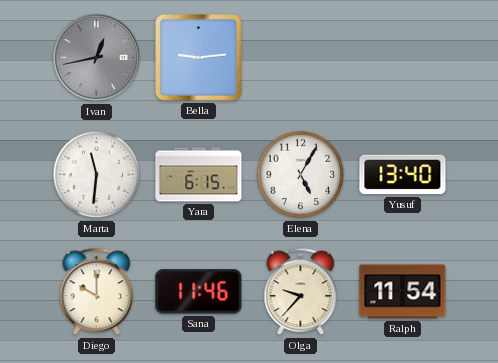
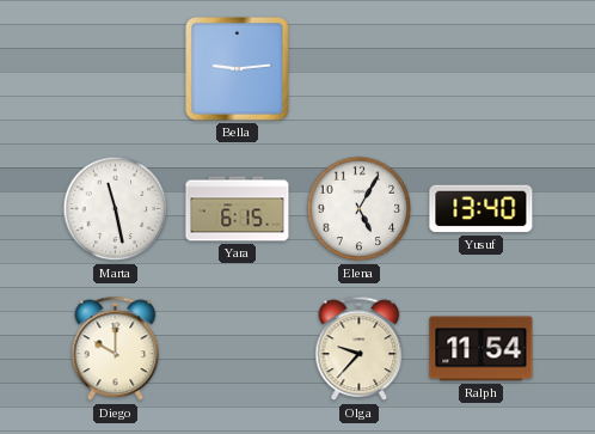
Ivan: 12:43 -> none (97, 58)
Marta: 11:31 -> 11:28 (116, 209)
Sana: 11:46 -> none (199, 292)
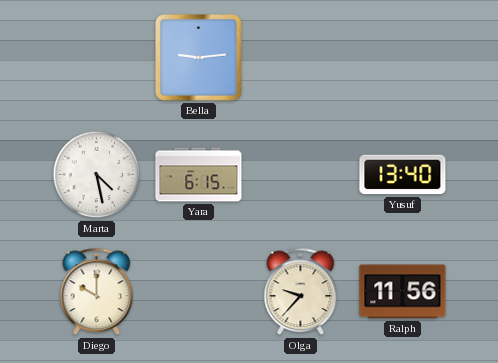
Marta: 11:28 -> 4:28 (97, 175)
Elena: 5:05 -> none (360, 209)
Ralph: 11:54 -> 11:56 (403, 292)
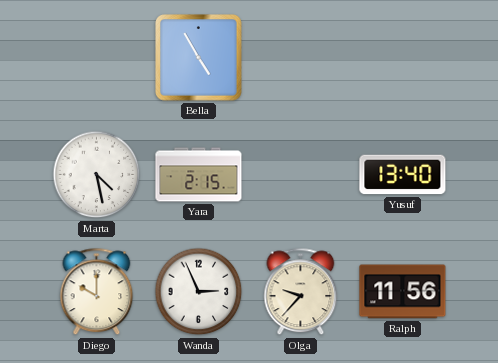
Bella: 9:14 -> 4:55 (199, 58)
Yara: 6:15 -> 2:15 (199, 175)
Wanda: none -> 2:56 (199, 292)
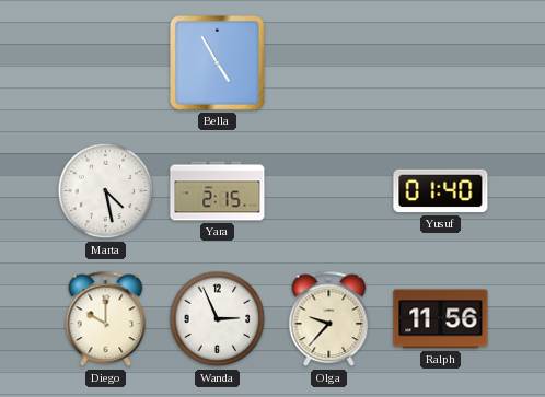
Yusuf: 13:40 -> 01:40 (441, 191)
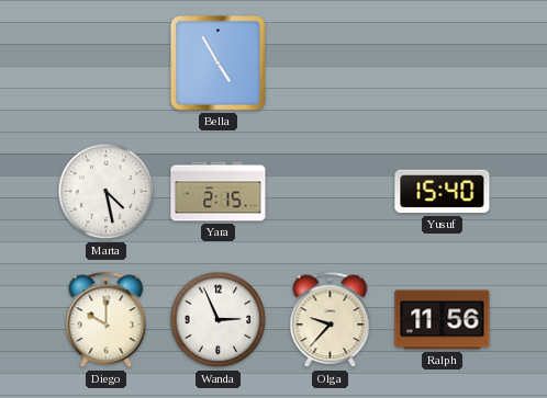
Yusuf: 01:40 -> 15:40 (443, 192)
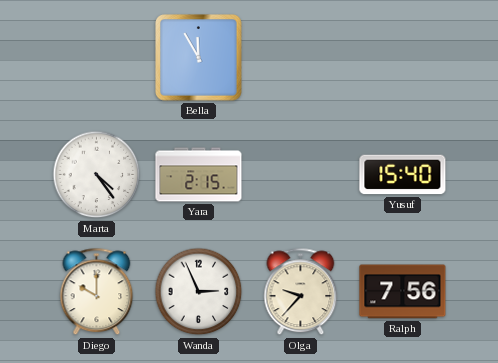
Bella: 4:55 -> 11:55 (199, 58)
Marta: 4:28 -> 4:24 (97, 175)
Ralph: 11:56 -> 7:56 (403, 292)
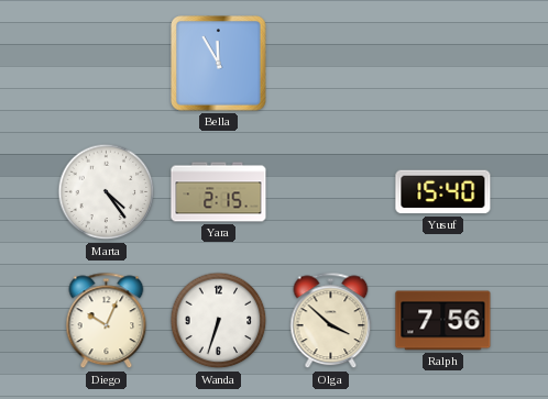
Diego: 10:00 -> 10:04 (107, 321)
Wanda: 2:56 -> 6:33 (219, 321)
Olga: 9:37 -> 3:52 (331, 321)
